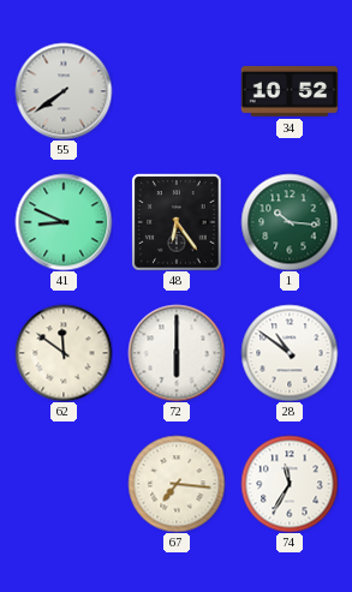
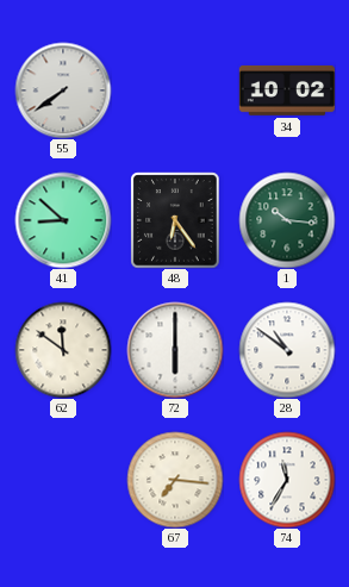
34: 10:52 -> 10:02 (287, 90)
41: 8:49 -> 8:52 (63, 220)
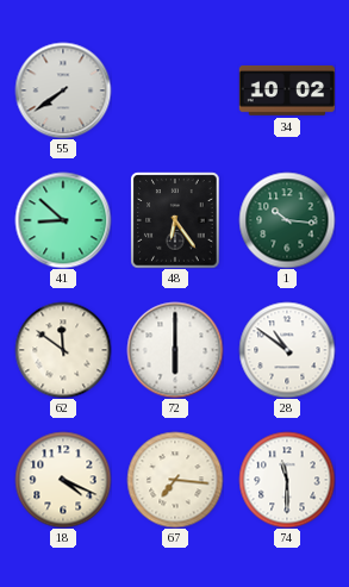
18: none -> 4:19 (63, 480)
74: 11:35 -> 11:30 (287, 480)
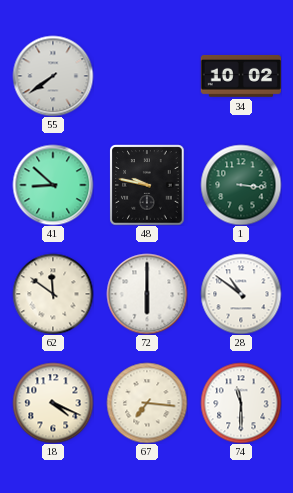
48: 6:24 -> 9:47 (147, 185)
1: 10:16 -> 3:16 (241, 185)
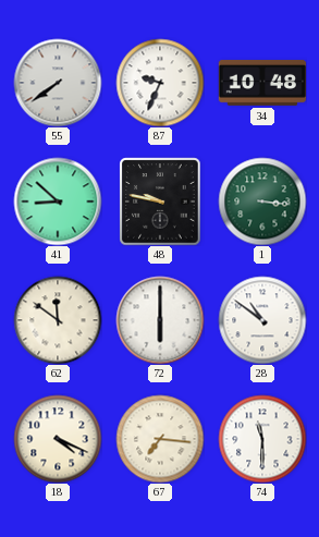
87: none -> 9:34 (160, 83)
34: 10:02 -> 10:48 (262, 83)
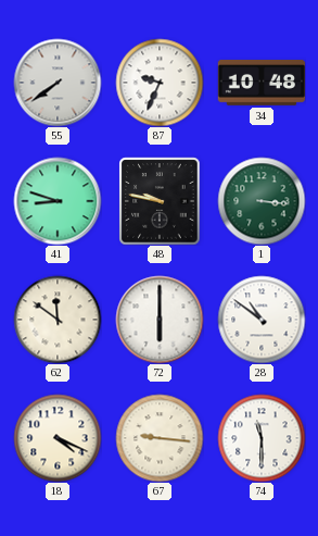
41: 8:52 -> 8:48 (58, 201)
67: 7:16 -> 9:16 (160, 438)
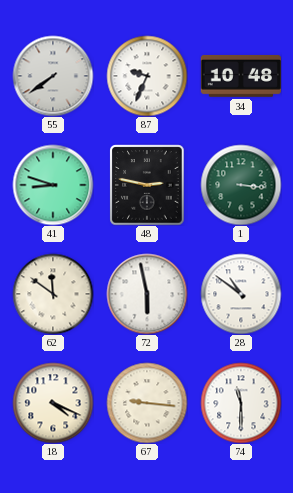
48: 9:47 -> 2:47 (147, 185)
72: 6:00 -> 5:58 (147, 294)
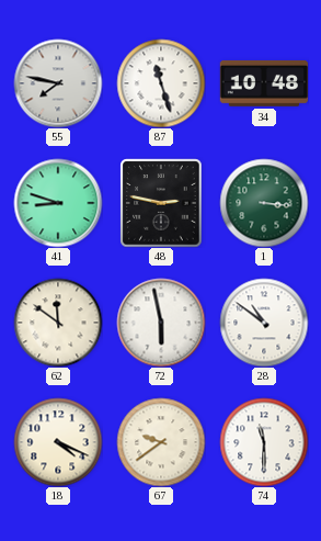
55: 7:39 -> 7:47 (58, 83)
87: 9:34 -> 11:27 (161, 83)
67: 9:16 -> 9:39 (161, 442)
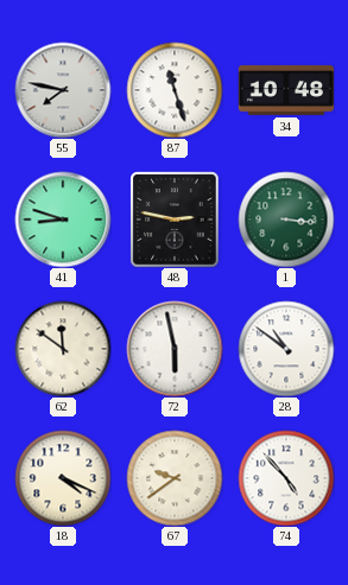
74: 11:30 -> 4:53 (286, 478)
